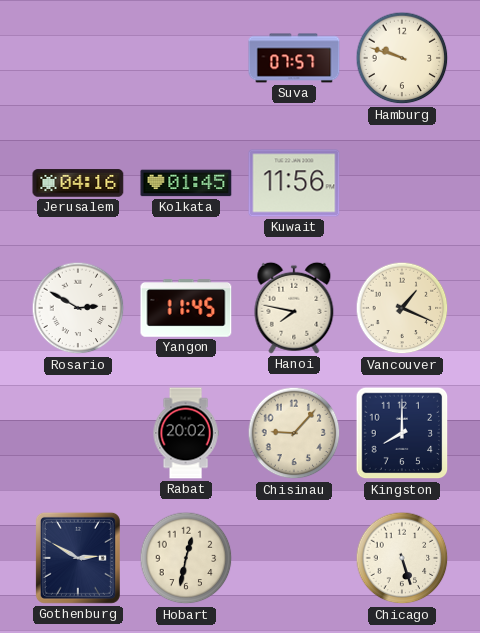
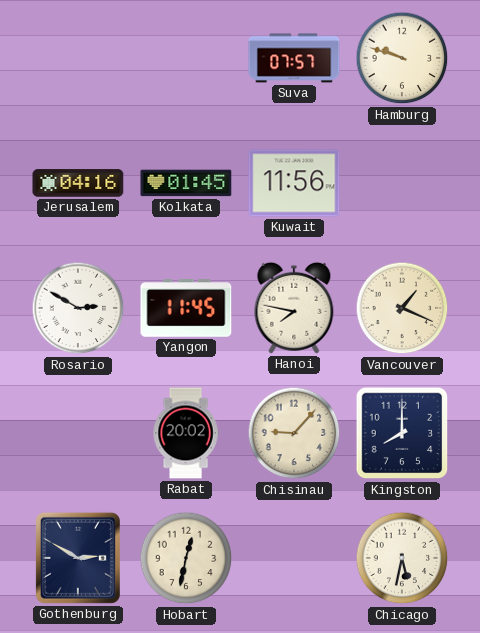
Chicago: 5:27 -> 5:32 (402, 558)
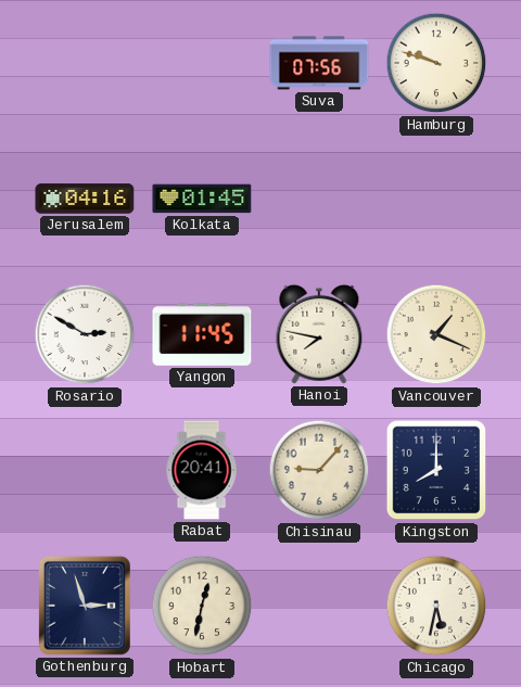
Suva: 07:57 -> 07:56 (319, 63)
Kuwait: 11:56 -> none (294, 183)
Rabat: 20:02 -> 20:41 (202, 470)
Gothenburg: 2:50 -> 2:57 (85, 606)
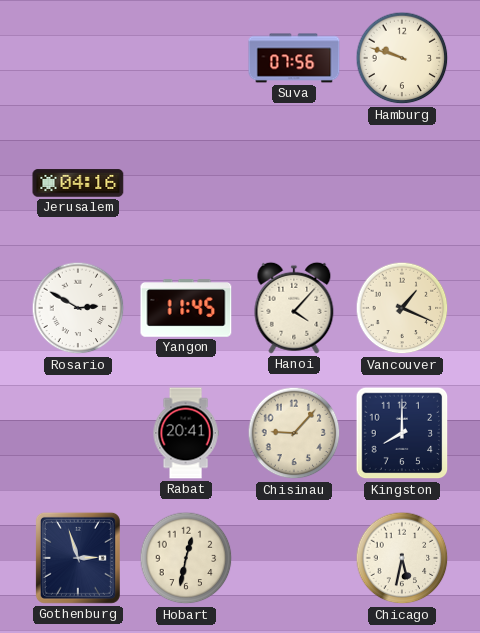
Kolkata: 01:45 -> none (202, 199)
Hanoi: 7:47 -> 4:07 (294, 308)
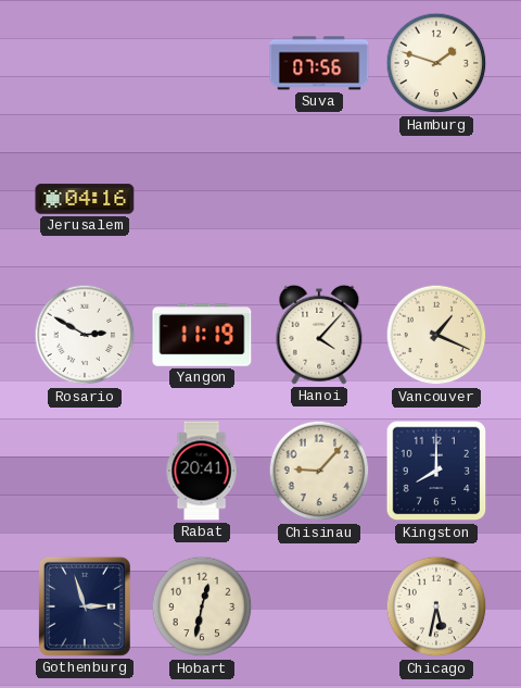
Hamburg: 9:48 -> 1:48 (436, 63)
Yangon: 11:45 -> 11:19 (202, 335)
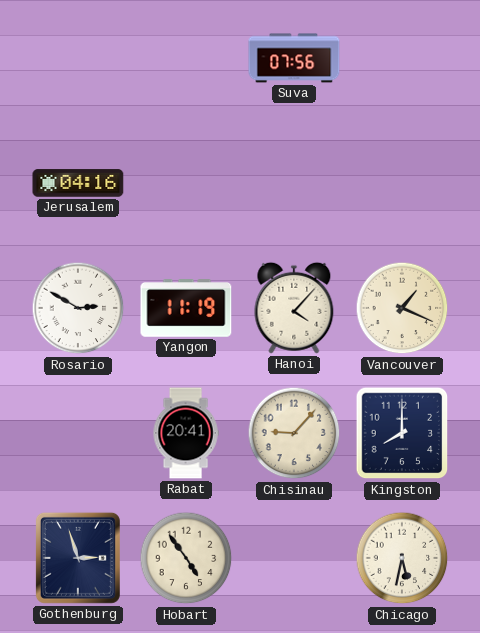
Hamburg: 1:48 -> none (436, 63)
Hobart: 12:32 -> 4:54 (186, 558)
